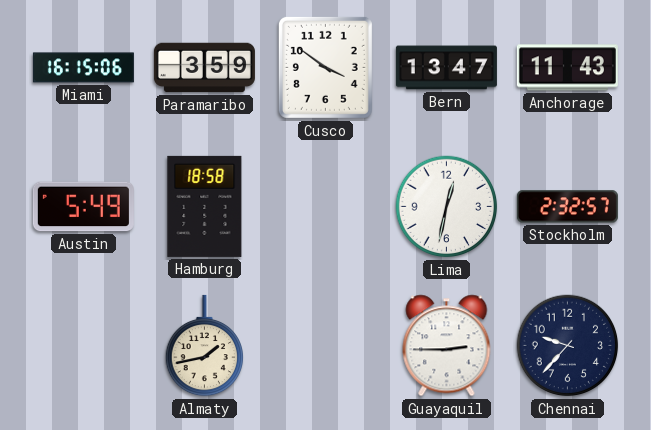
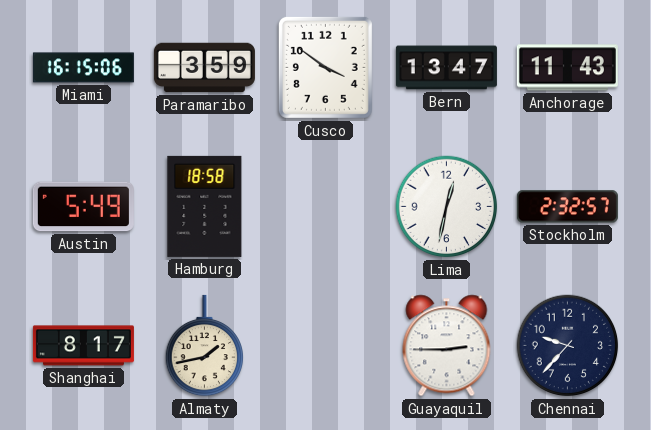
Shanghai: none -> 8:17 (83, 346)
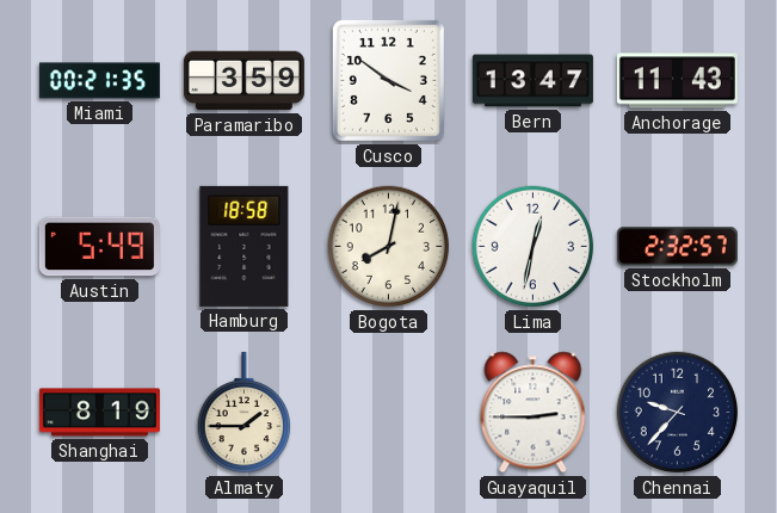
Miami: 16:15 -> 00:21 (99, 81)
Bogota: none -> 8:02 (389, 247)
Shanghai: 8:17 -> 8:19 (99, 413)
Almaty: 1:43 -> 1:45 (243, 413)
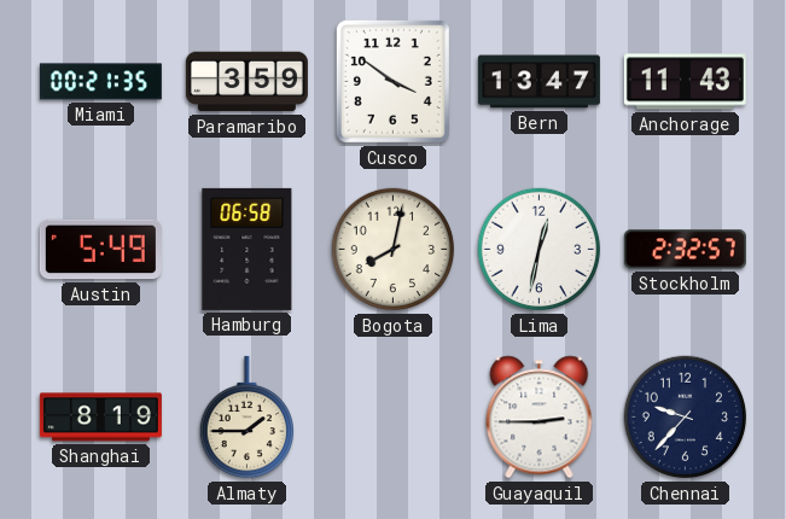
Hamburg: 18:58 -> 06:58 (248, 249)
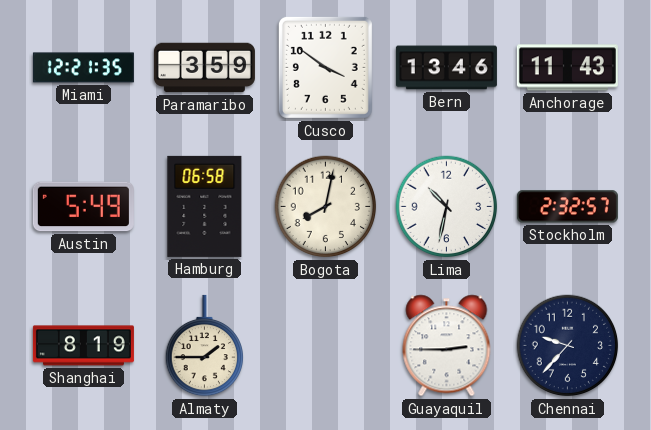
Miami: 00:21 -> 12:21 (83, 68)
Bern: 13:47 -> 13:46 (446, 68)
Lima: 12:32 -> 10:32 (447, 207)
